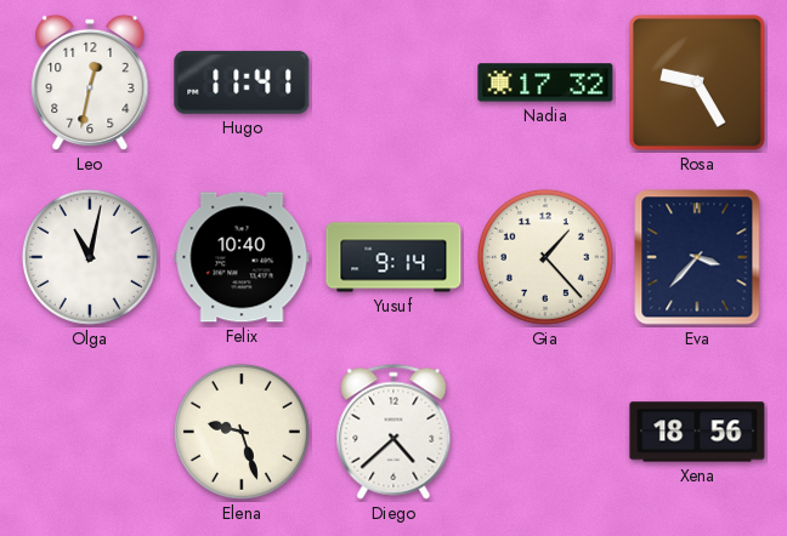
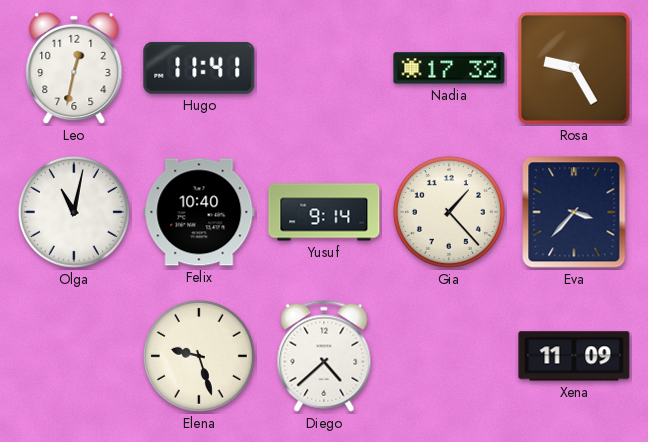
Xena: 18:56 -> 11:09 (574, 356)
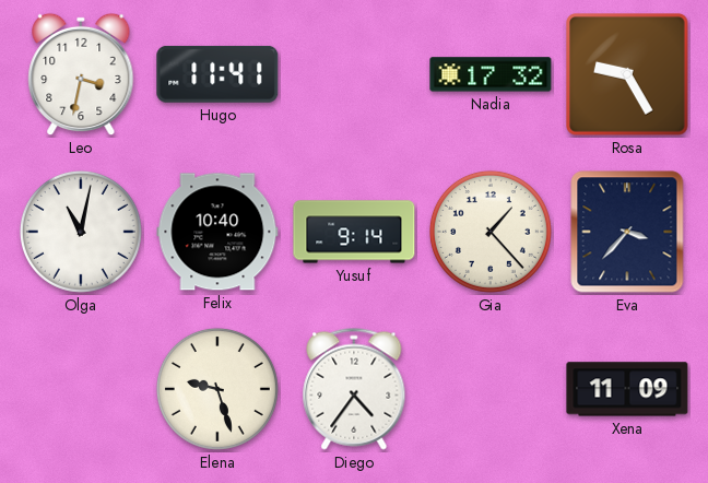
Leo: 12:32 -> 3:32 (81, 74)
Diego: 4:38 -> 4:36 (354, 389)
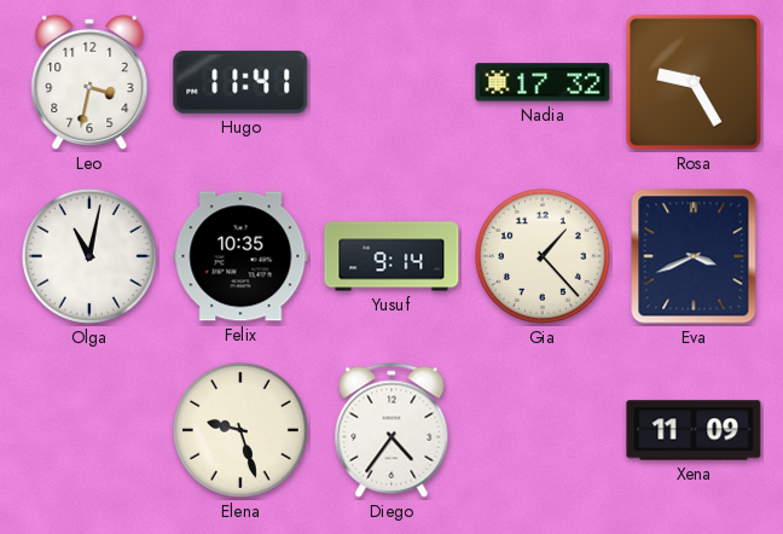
Felix: 10:40 -> 10:35 (240, 256)
Eva: 3:37 -> 3:41 (694, 256)
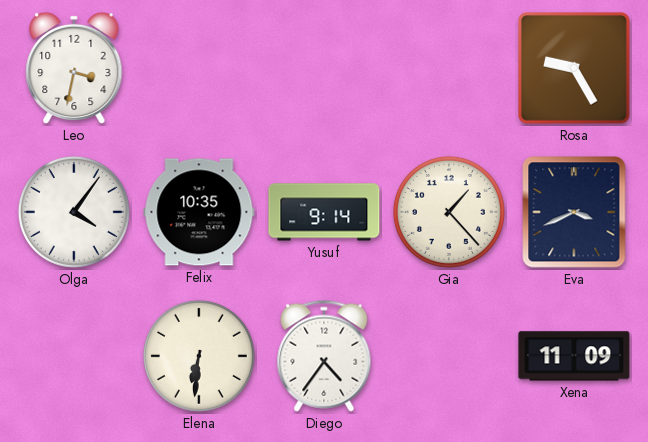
Hugo: 11:41 -> none (240, 82)
Nadia: 17:32 -> none (543, 82)
Olga: 11:02 -> 4:06 (74, 212)
Elena: 9:27 -> 6:31 (199, 356)
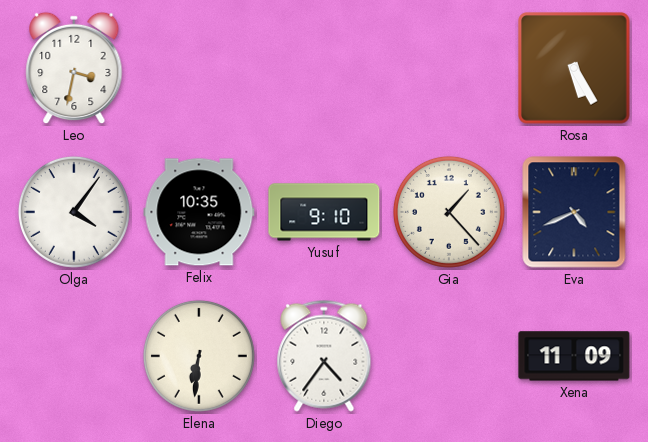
Rosa: 9:25 -> 5:25 (574, 68)
Yusuf: 9:14 -> 9:10 (324, 212)
Eva: 3:41 -> 4:41 (574, 212)
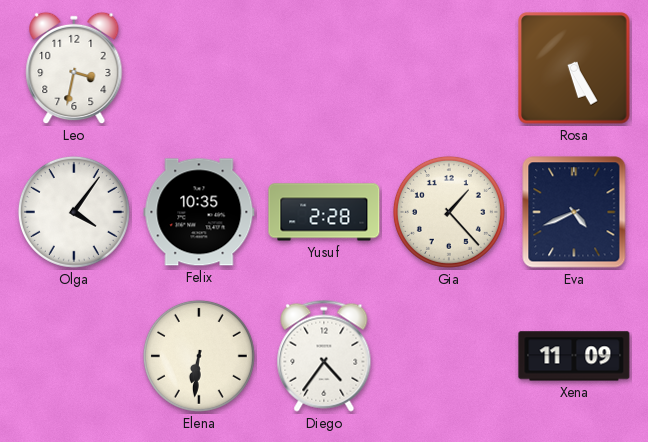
Yusuf: 9:10 -> 2:28 (324, 212)
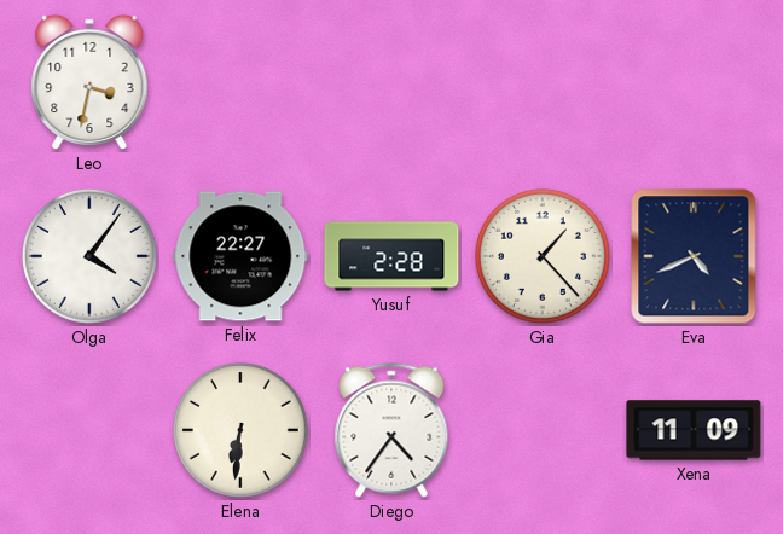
Rosa: 5:25 -> none (574, 68)
Felix: 10:35 -> 22:27 (240, 256)
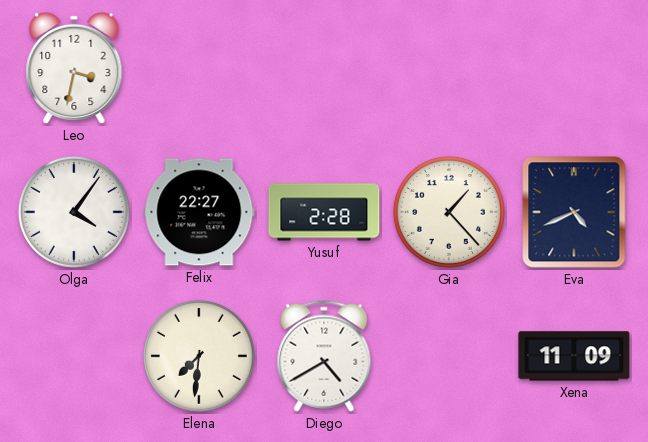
Elena: 6:31 -> 7:31 (199, 356)
Diego: 4:36 -> 4:40 (324, 356)
